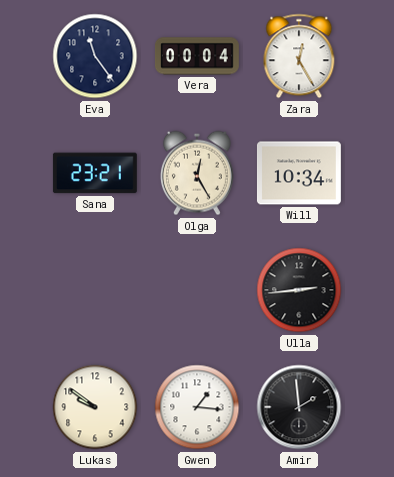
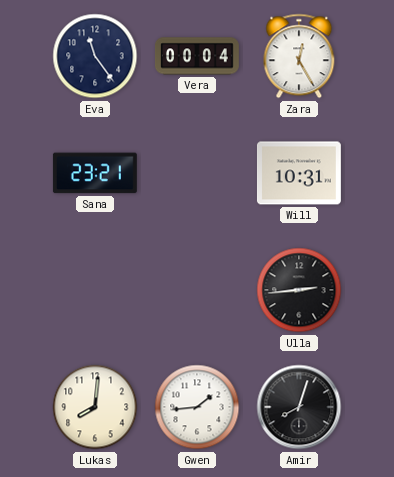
Olga: 12:25 -> none (197, 173)
Will: 10:34 -> 10:31 (299, 173)
Lukas: 9:51 -> 8:01 (95, 407)
Gwen: 1:16 -> 1:44 (197, 407)
Amir: 1:59 -> 8:03 (299, 407)
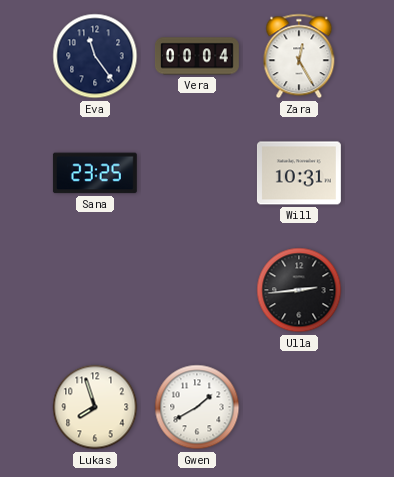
Sana: 23:21 -> 23:25 (95, 173)
Lukas: 8:01 -> 7:57 (95, 407)
Gwen: 1:44 -> 1:40 (197, 407)
Amir: 8:03 -> none (299, 407)
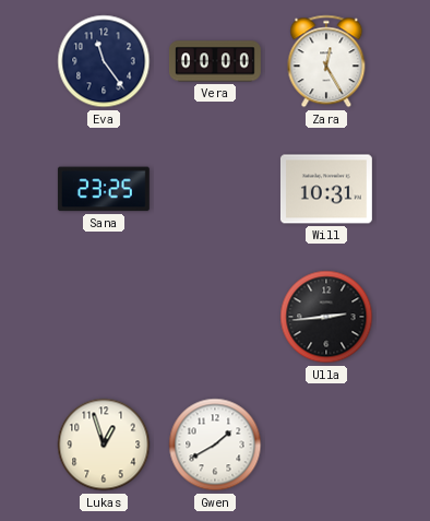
Vera: 00:04 -> 00:00 (215, 61)
Lukas: 7:57 -> 12:57 (104, 445)
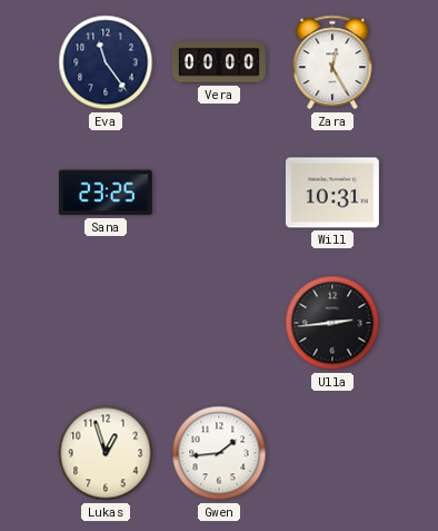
Gwen: 1:40 -> 1:44 (219, 453)
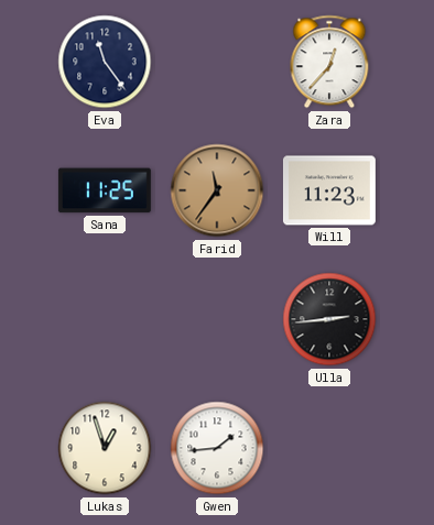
Vera: 00:00 -> none (219, 62)
Zara: 12:25 -> 12:37 (329, 62)
Sana: 23:25 -> 11:25 (105, 190)
Farid: none -> 11:36 (217, 190)
Will: 10:31 -> 11:23 (329, 190)
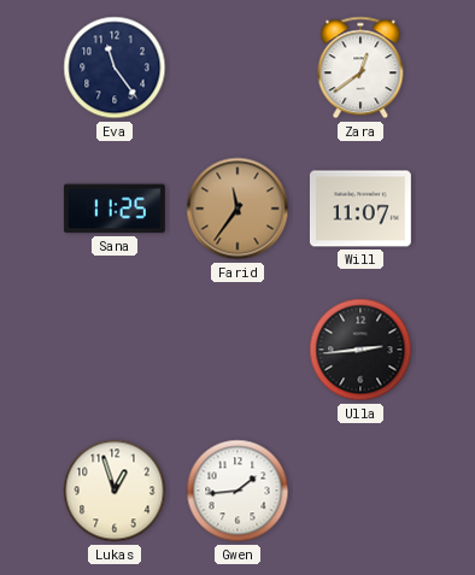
Zara: 12:37 -> 12:39 (360, 68)
Will: 11:23 -> 11:07 (360, 209)
